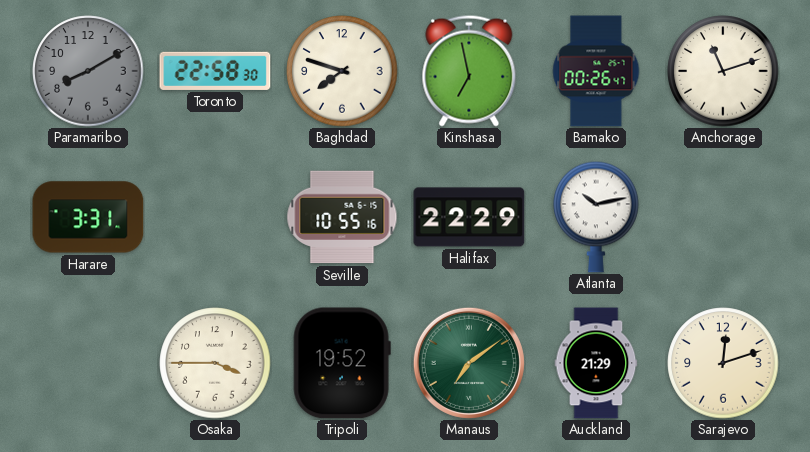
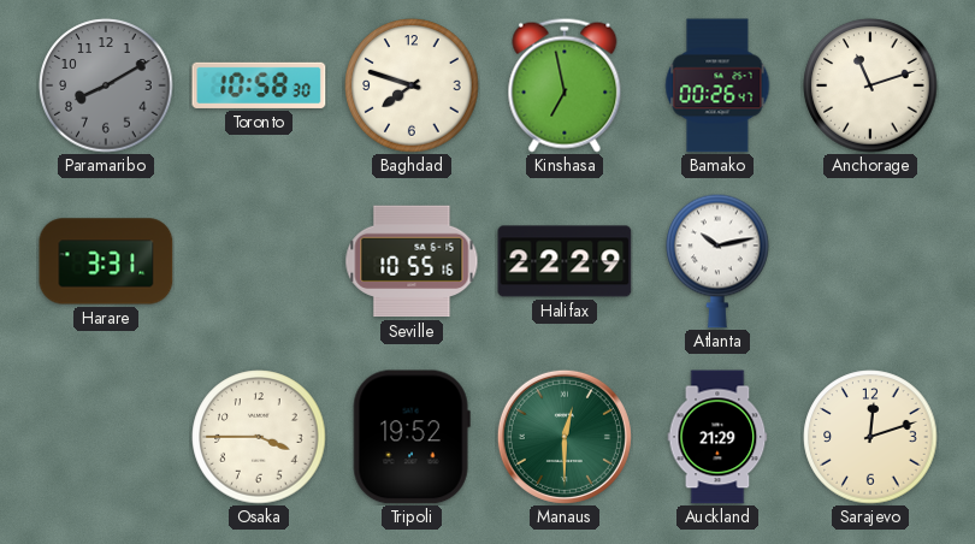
Toronto: 22:58 -> 10:58 (259, 85)
Manaus: 7:09 -> 12:30 (565, 437)
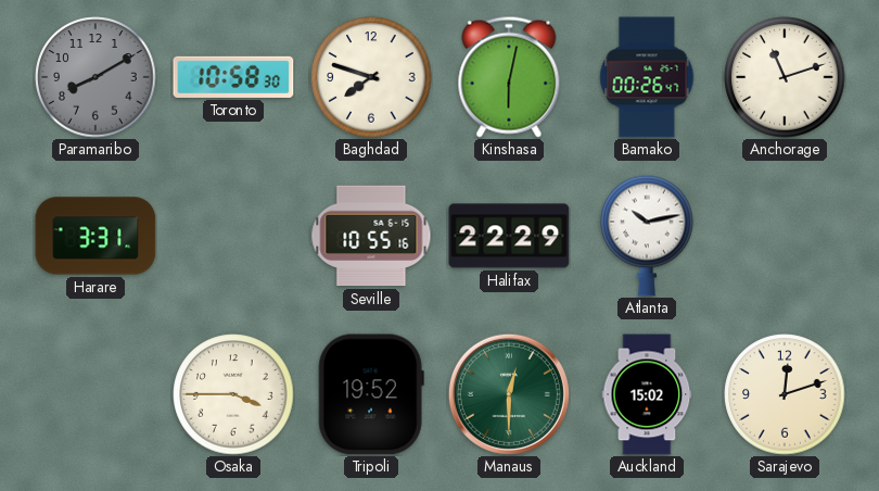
Kinshasa: 6:58 -> 6:02 (509, 77)
Auckland: 21:29 -> 15:02 (647, 394)
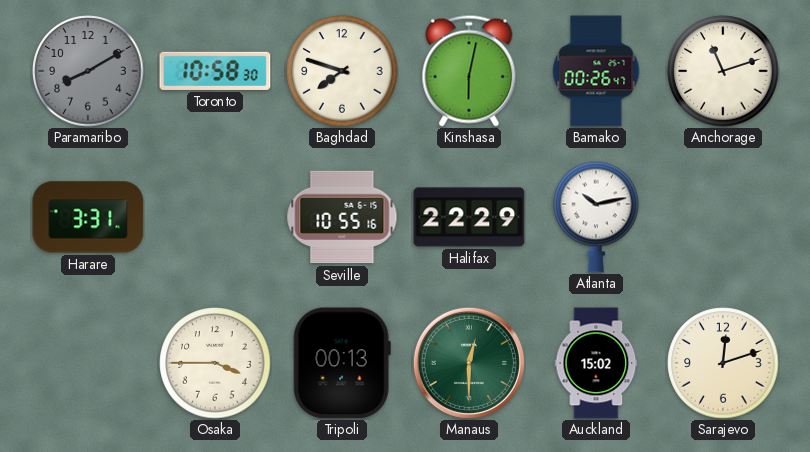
Tripoli: 19:52 -> 00:13 (342, 363)
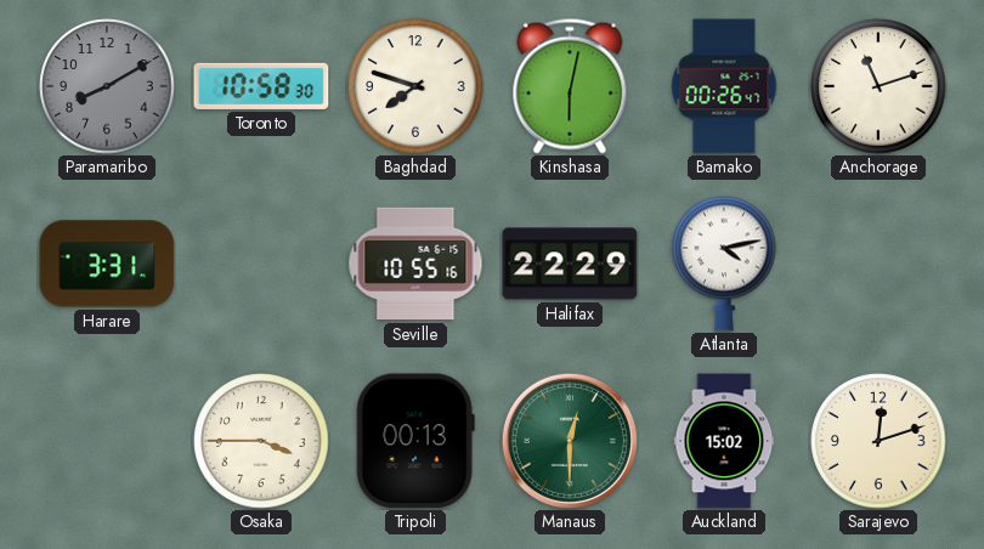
Atlanta: 10:13 -> 4:13 (724, 264)
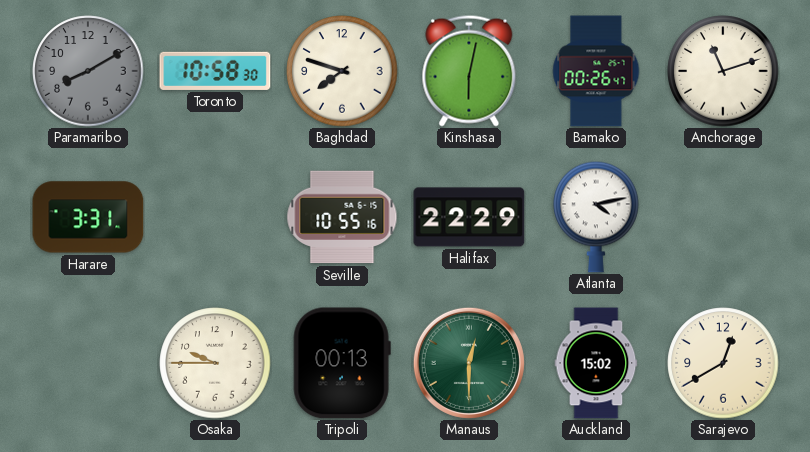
Osaka: 3:45 -> 9:45 (215, 363)
Sarajevo: 12:12 -> 12:40 (723, 363)
